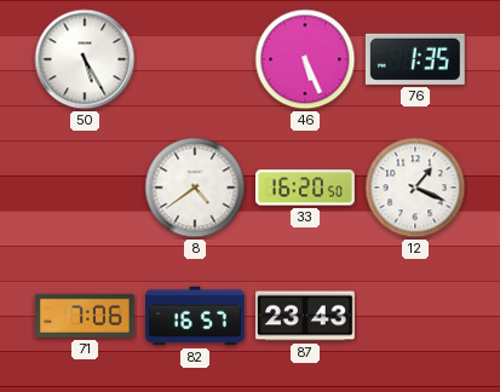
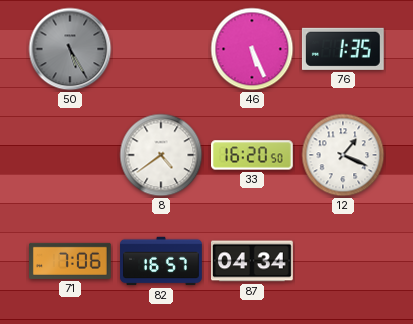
50 dial: white -> grey (70, 49)
87: 23:43 -> 04:34 (253, 261)
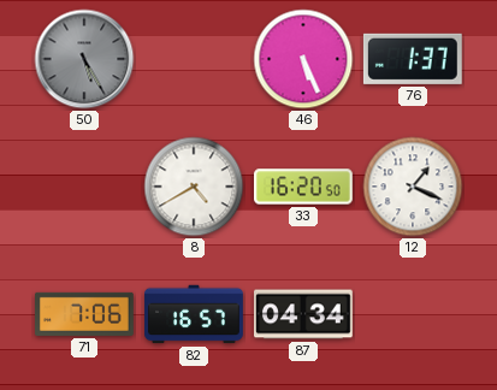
76: 1:35 -> 1:37 (413, 59)
8: 4:39 -> 4:40 (194, 187)
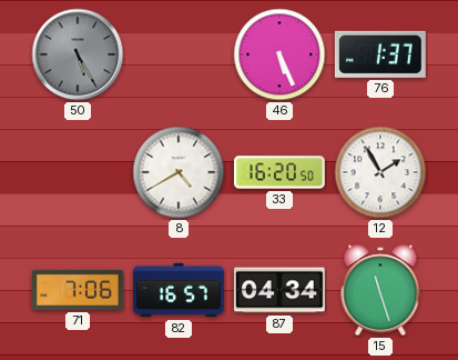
12: 1:19 -> 1:55 (380, 172)
15: none -> 11:27 (380, 290)
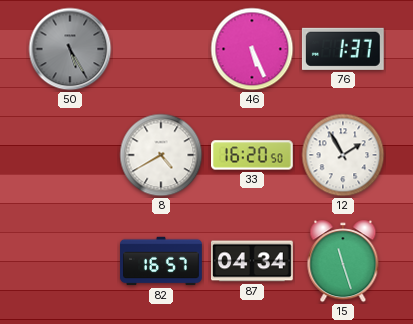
71: 7:06 -> none (79, 290)
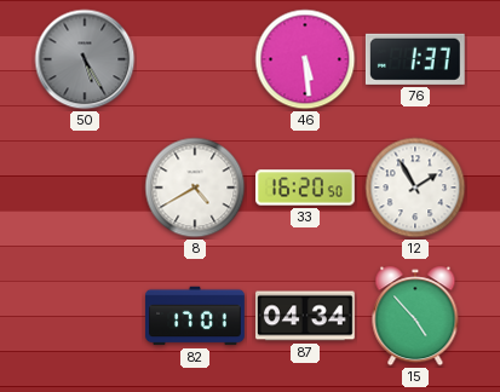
46: 5:26 -> 5:29 (305, 59)
82: 16:57 -> 17:01 (195, 316)
15: 11:27 -> 4:53 (415, 316)
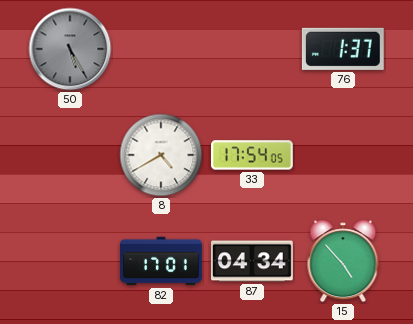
46: 5:29 -> none (305, 59)
33: 16:20 -> 17:54 (253, 155)
12: 1:55 -> none (415, 188)
